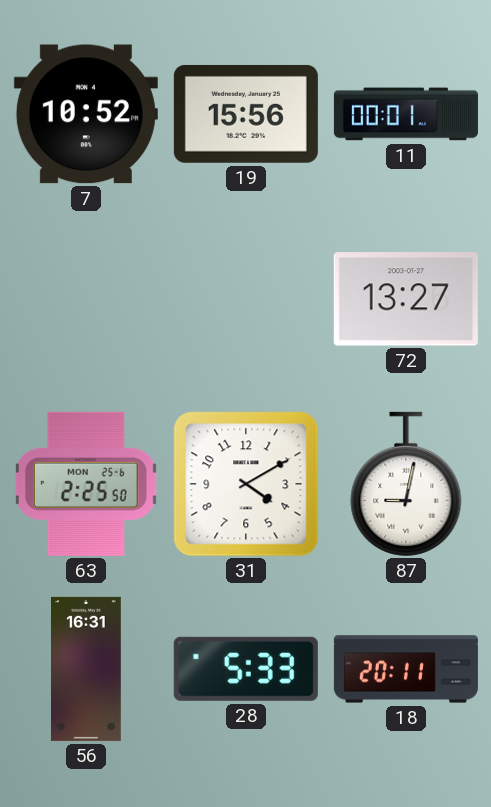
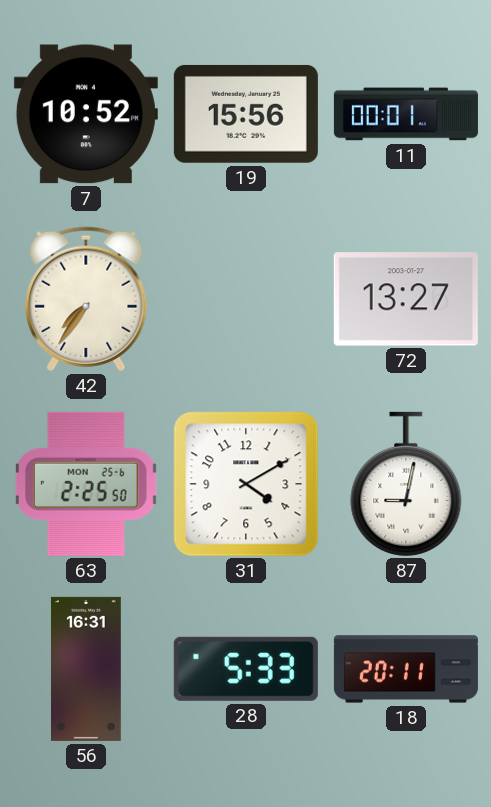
42: none -> 7:36 (86, 299)
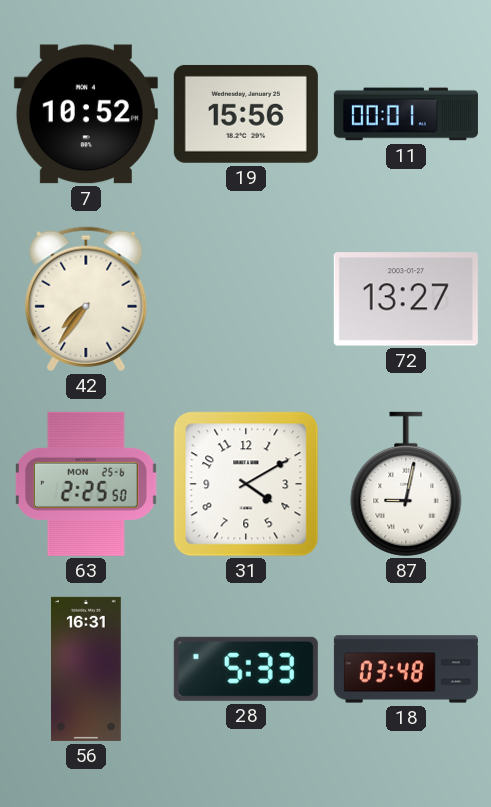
18: 20:11 -> 03:48 (406, 669)
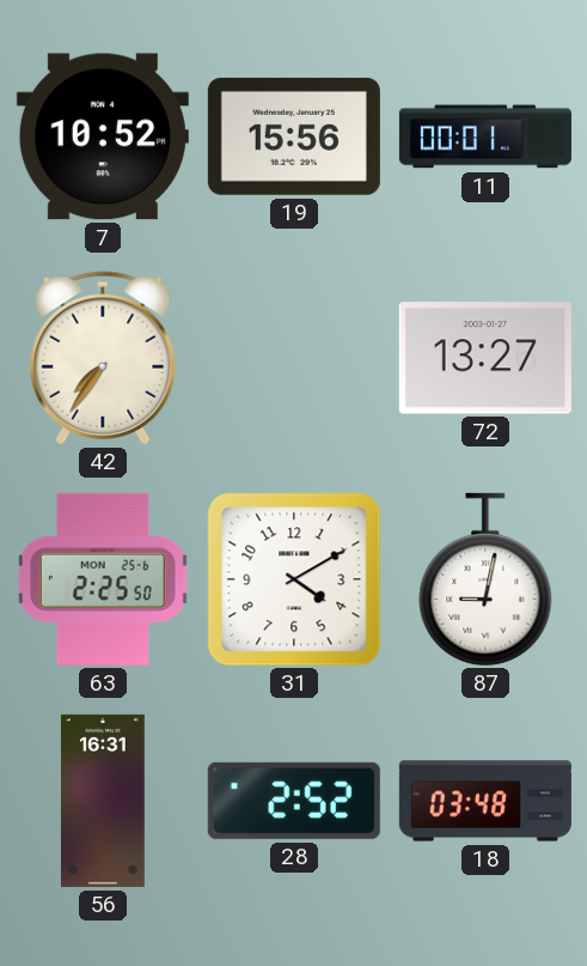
28: 5:33 -> 2:52 (294, 801)
